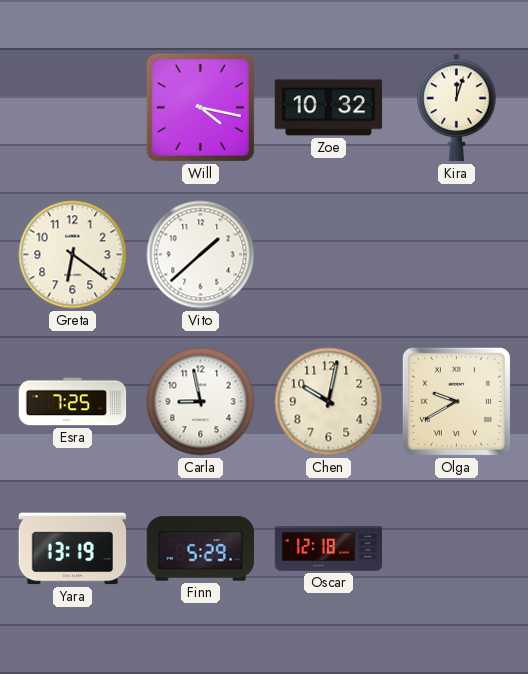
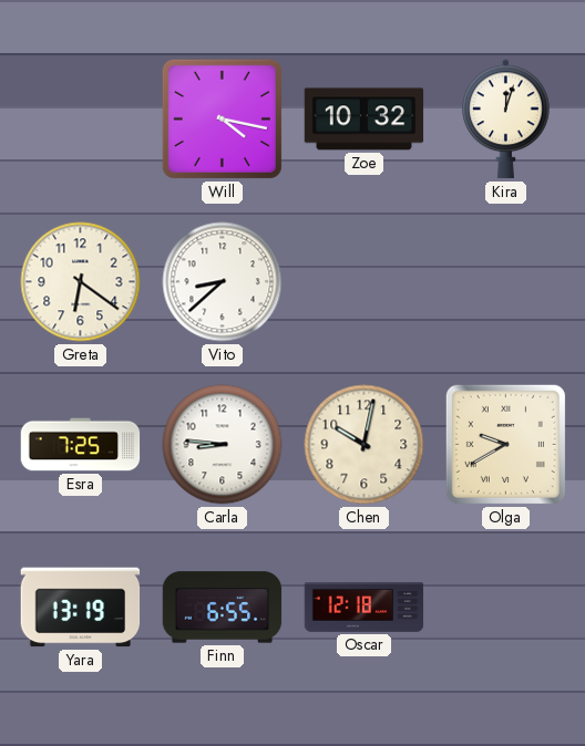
Vito: 1:38 -> 8:38 (223, 282)
Carla: 8:58 -> 8:46 (223, 445)
Finn: 5:29 -> 6:55 (223, 608)
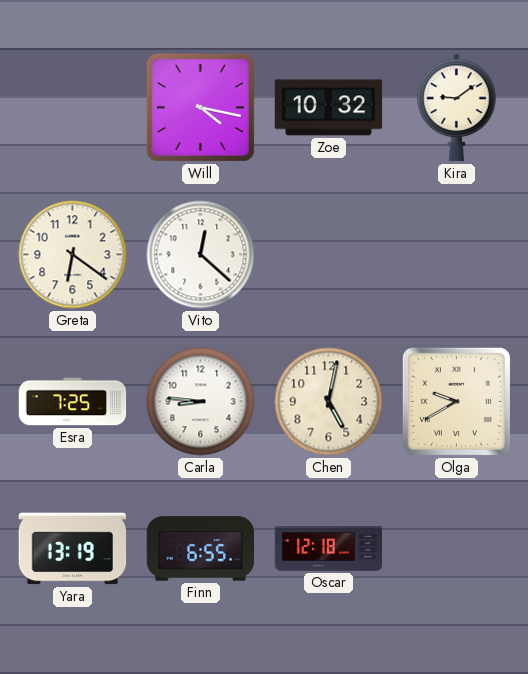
Kira: 12:03 -> 9:09 (457, 108)
Vito: 8:38 -> 12:22 (201, 255)
Chen: 10:02 -> 5:02 (329, 402)
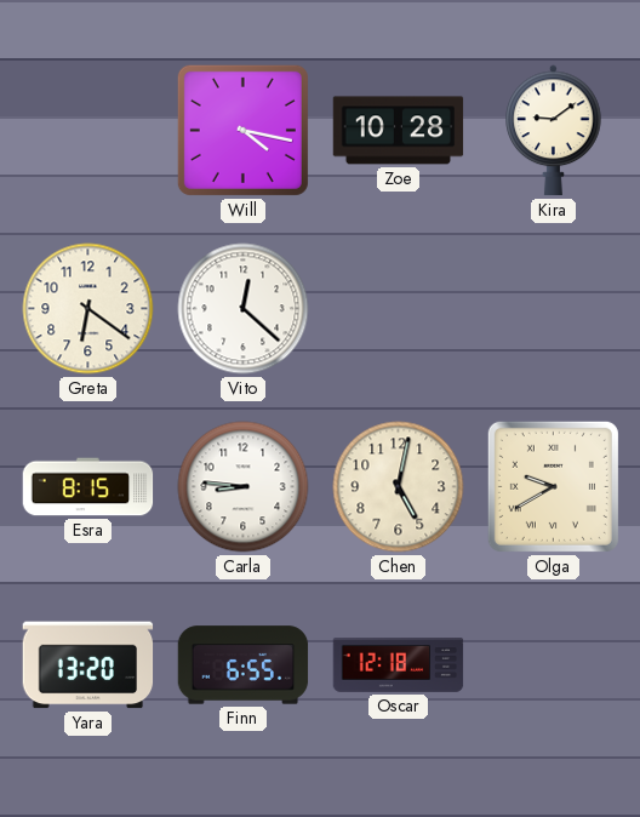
Zoe: 10:32 -> 10:28 (399, 131)
Esra: 7:25 -> 8:15 (88, 487)
Yara: 13:19 -> 13:20 (88, 665)
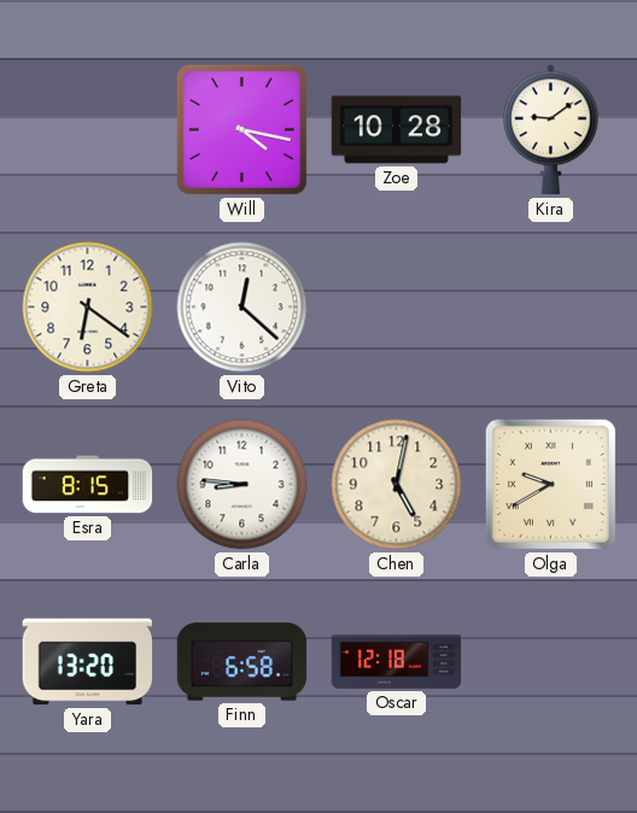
Finn: 6:55 -> 6:58 (242, 662)
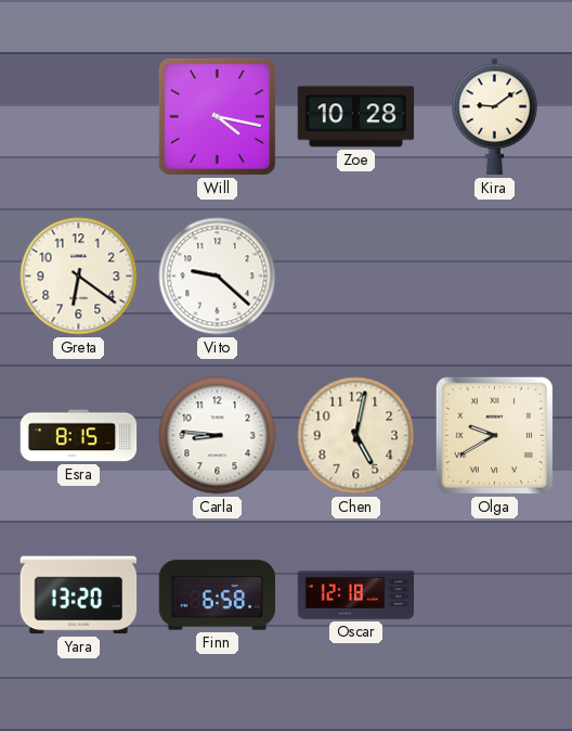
Vito: 12:22 -> 9:22 (218, 277)
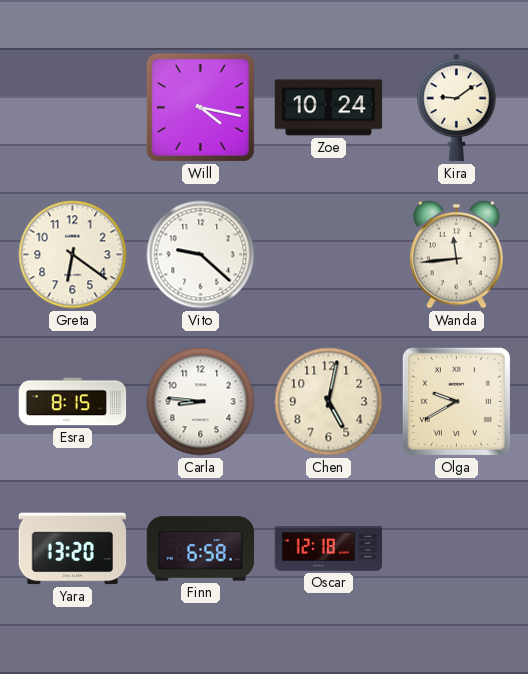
Zoe: 10:28 -> 10:24 (329, 108)
Wanda: none -> 11:44 (457, 254)
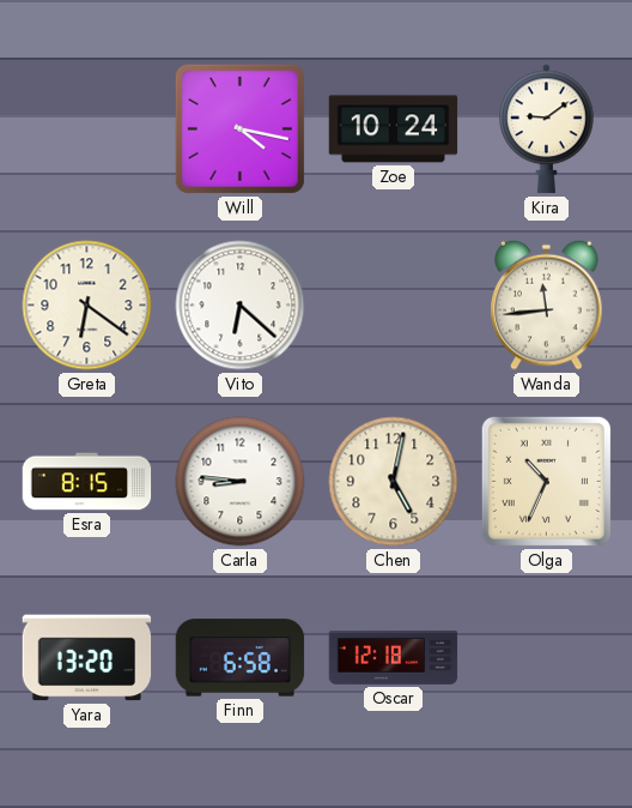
Vito: 9:22 -> 6:22 (241, 306)
Olga: 9:40 -> 10:34 (546, 481)
